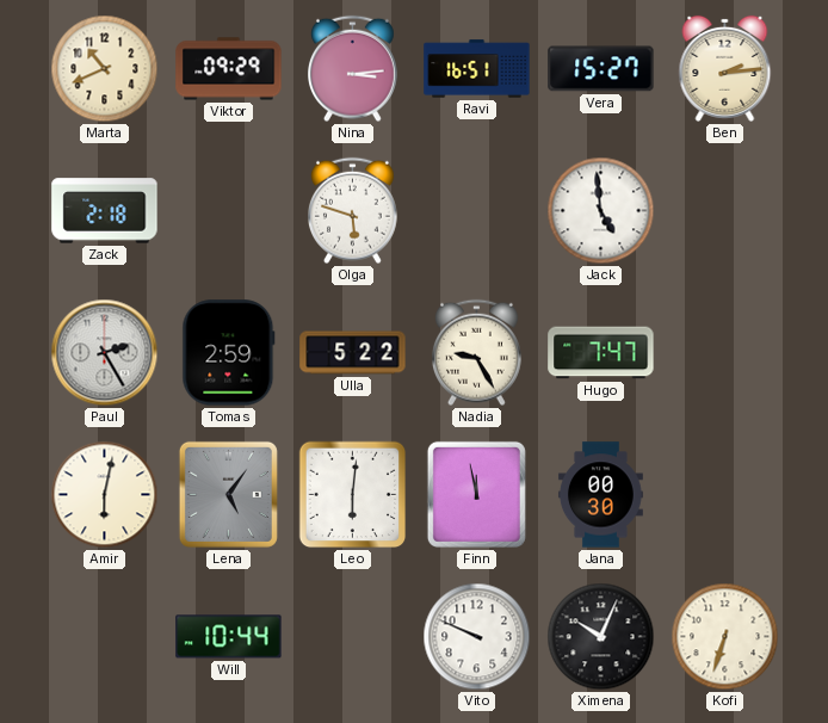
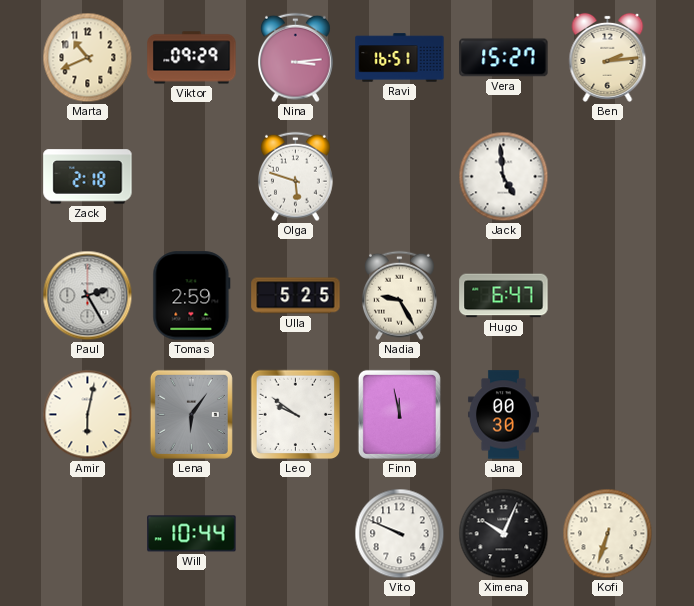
Ulla: 5:22 -> 5:25 (296, 296)
Hugo: 7:47 -> 6:47 (504, 296)
Lena: 5:06 -> 6:06 (191, 414)
Leo: 6:01 -> 9:51 (296, 415)
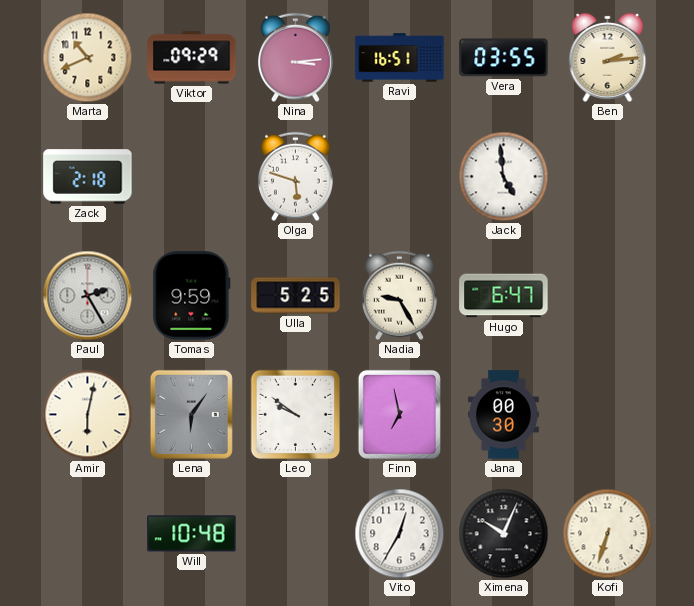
Vera: 15:27 -> 03:55 (504, 58)
Tomas: 2:59 -> 9:59 (192, 296)
Finn: 11:58 -> 6:58 (399, 414)
Will: 10:44 -> 10:48 (192, 534)
Vito: 9:49 -> 12:35 (400, 534)
